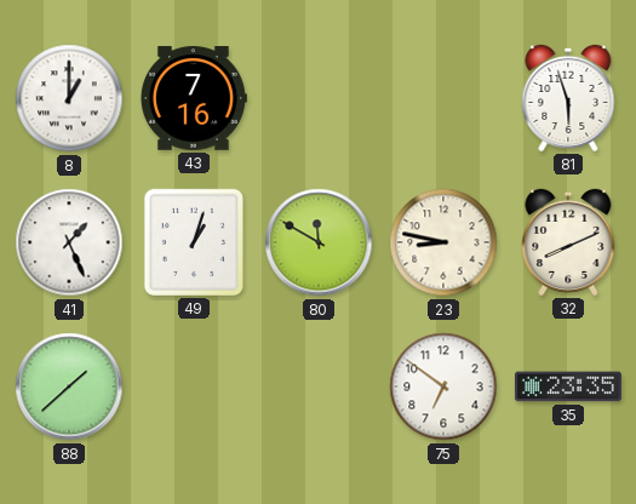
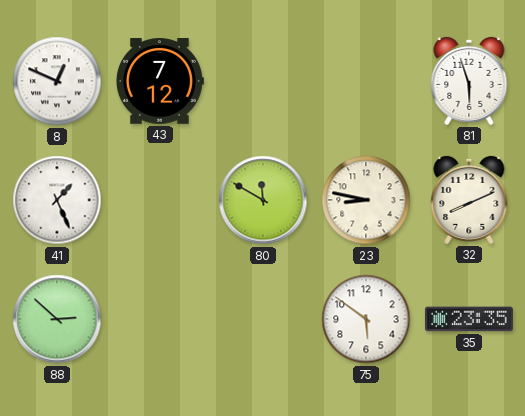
8: 1:00 -> 12:49 (57, 81)
43: 7:16 -> 7:12 (159, 81)
49: 1:03 -> none (194, 242)
88: 1:38 -> 2:52 (57, 319)
75: 6:51 -> 5:51 (366, 319)
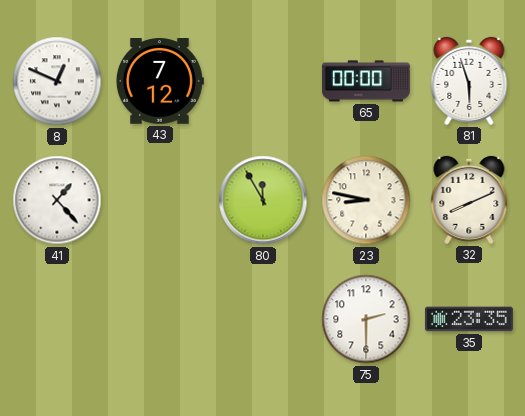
65: none -> 00:00 (366, 81)
41: 1:26 -> 1:23 (57, 200)
80: 11:50 -> 11:55 (263, 200)
88: 2:52 -> none (57, 319)
75: 5:51 -> 2:30 (366, 319)
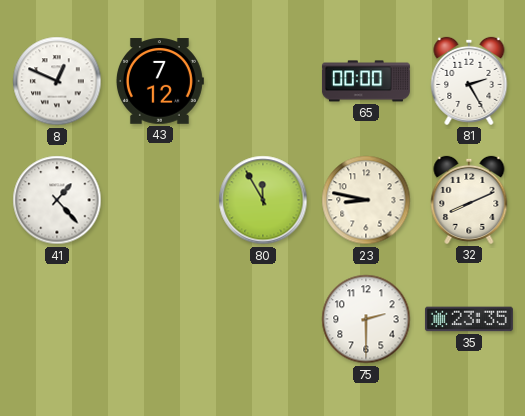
81: 5:57 -> 2:25 (469, 81)
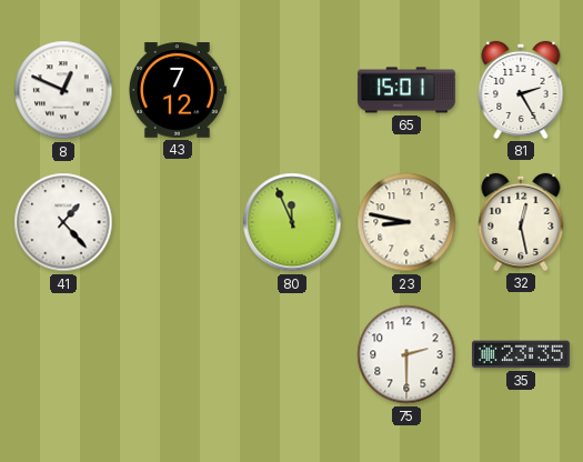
65: 00:00 -> 15:01 (406, 90)
80: 11:55 -> 11:56 (292, 222)
32: 8:11 -> 12:28 (521, 222)
